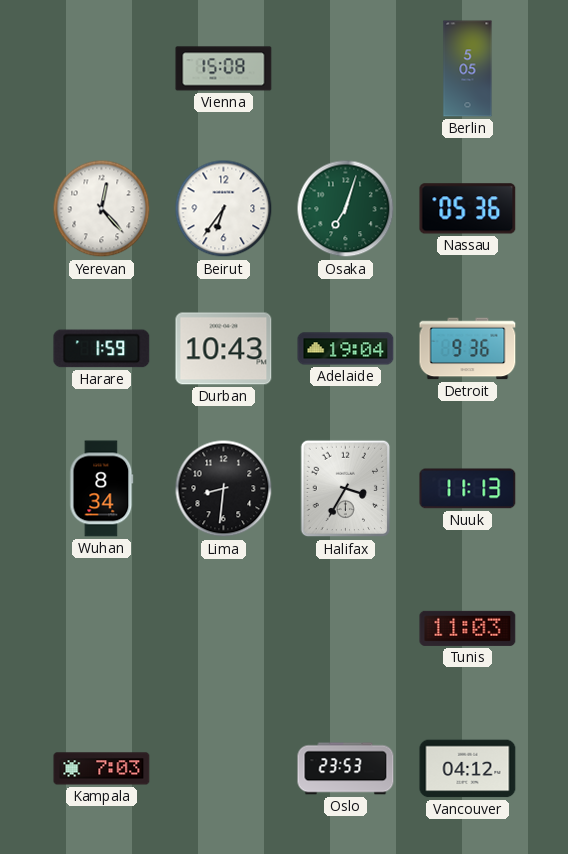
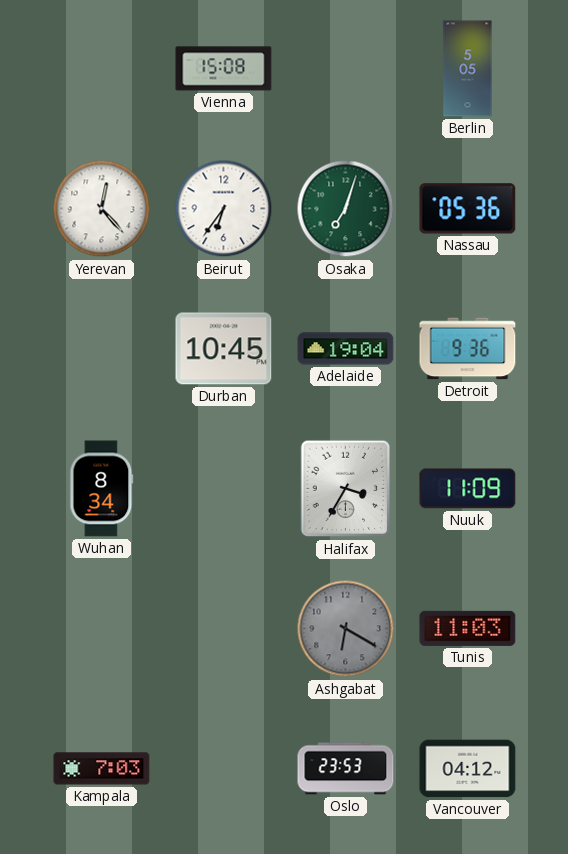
Harare: 1:59 -> none (102, 349)
Durban: 10:43 -> 10:45 (224, 349)
Lima: 8:31 -> none (224, 489)
Nuuk: 11:13 -> 11:09 (468, 489)
Ashgabat: none -> 6:20 (346, 629)
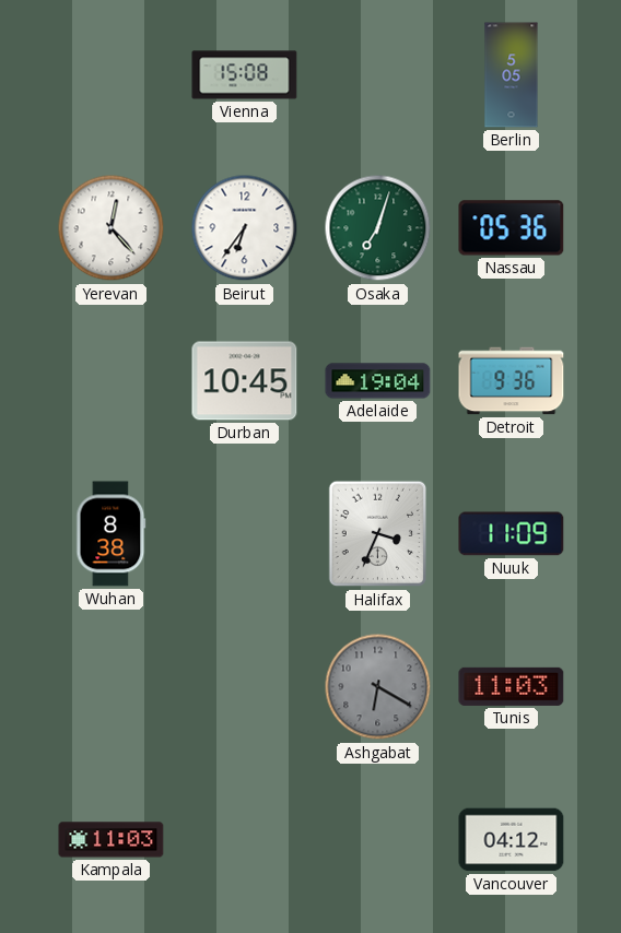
Wuhan: 8:34 -> 8:38 (112, 534)
Halifax: 3:35 -> 3:34 (378, 534)
Kampala: 7:03 -> 11:03 (112, 840)
Oslo: 23:53 -> none (346, 769)
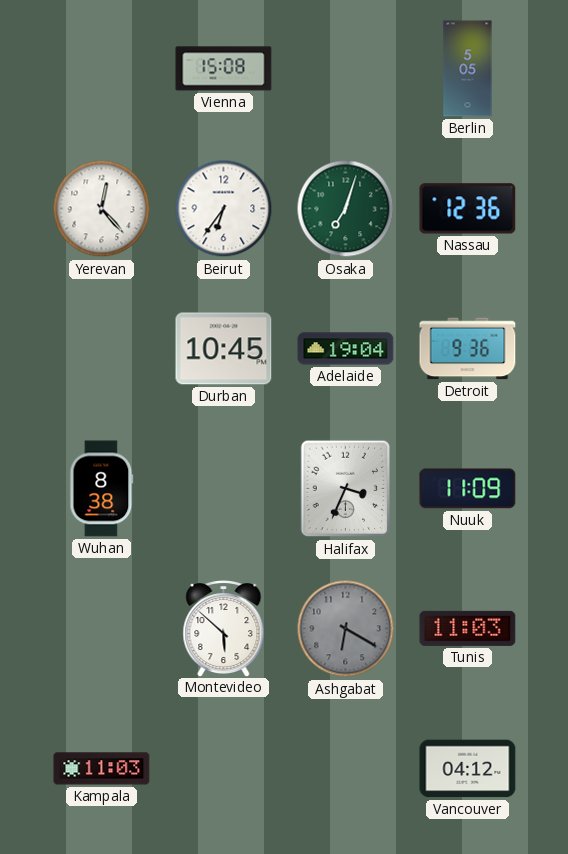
Nassau: 05:36 -> 12:36 (468, 209)
Montevideo: none -> 5:52 (224, 629)
